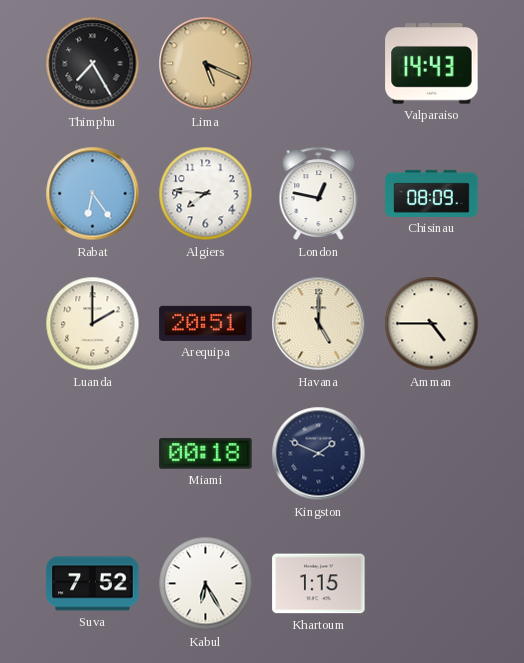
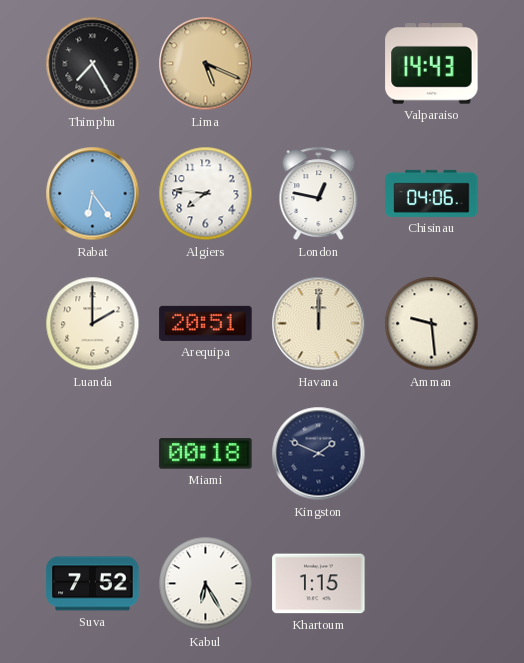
Chisinau: 08:09 -> 04:06 (432, 193)
Havana: 5:00 -> 12:00 (319, 324)
Amman: 4:45 -> 9:29 (432, 324)
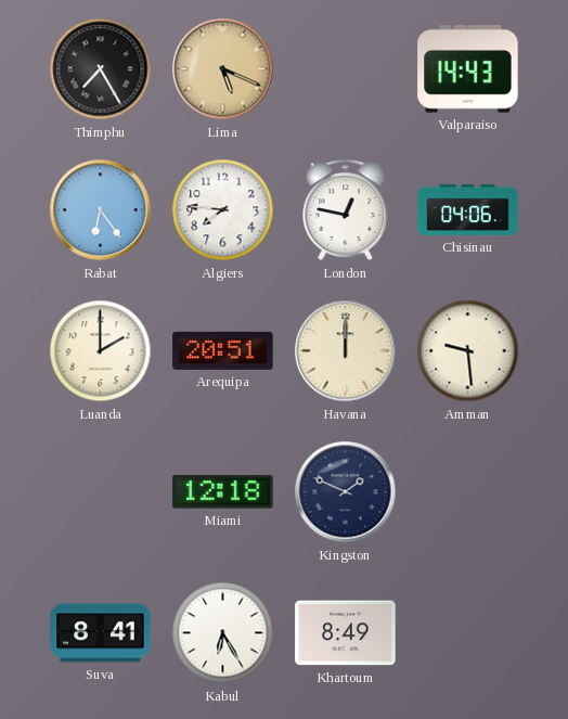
Miami: 00:18 -> 12:18 (223, 492)
Suva: 7:52 -> 8:41 (101, 633)
Khartoum: 1:15 -> 8:49 (346, 633)
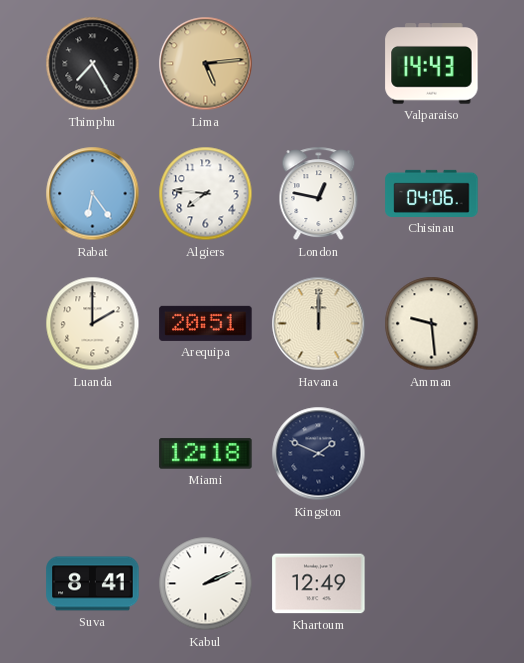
Lima: 5:19 -> 5:14 (206, 64)
Kabul: 6:25 -> 2:11 (206, 584)
Khartoum: 8:49 -> 12:49 (319, 584)
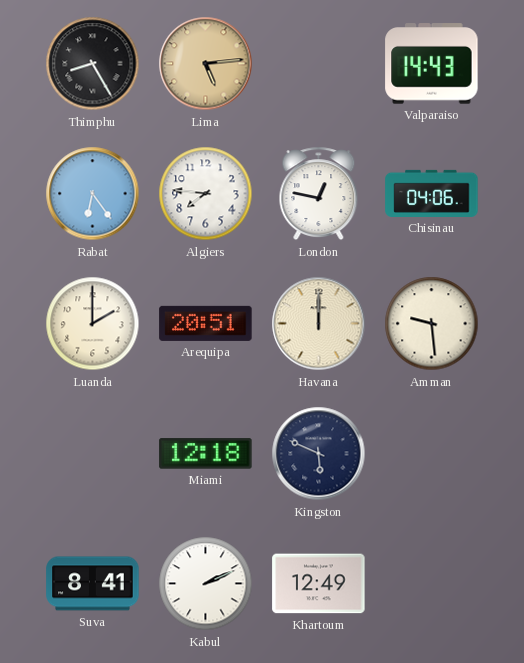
Thimphu: 7:25 -> 8:25 (93, 64)
Kingston: 1:49 -> 5:49 (319, 454)
